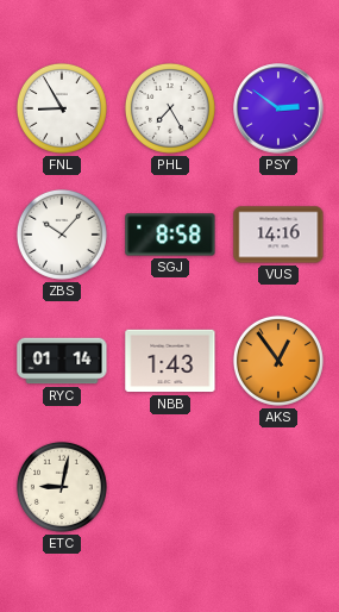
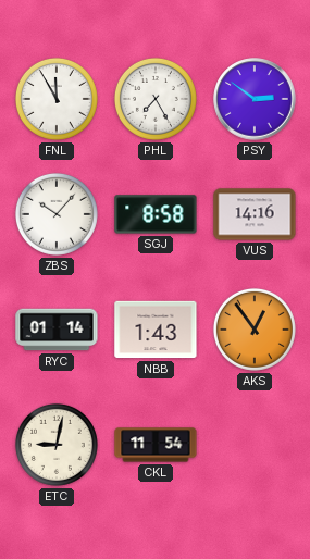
FNL: 8:55 -> 11:55 (57, 99)
CKL: none -> 11:54 (156, 445)
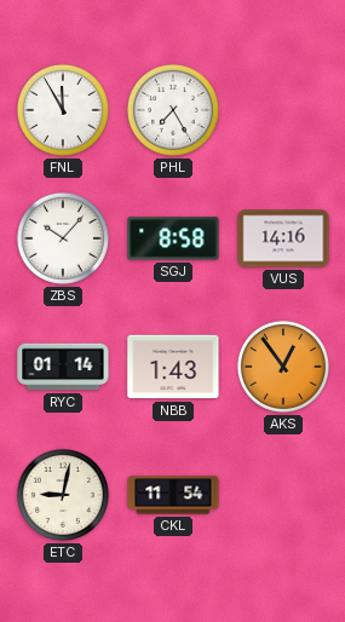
PSY: 2:51 -> none (255, 99)
